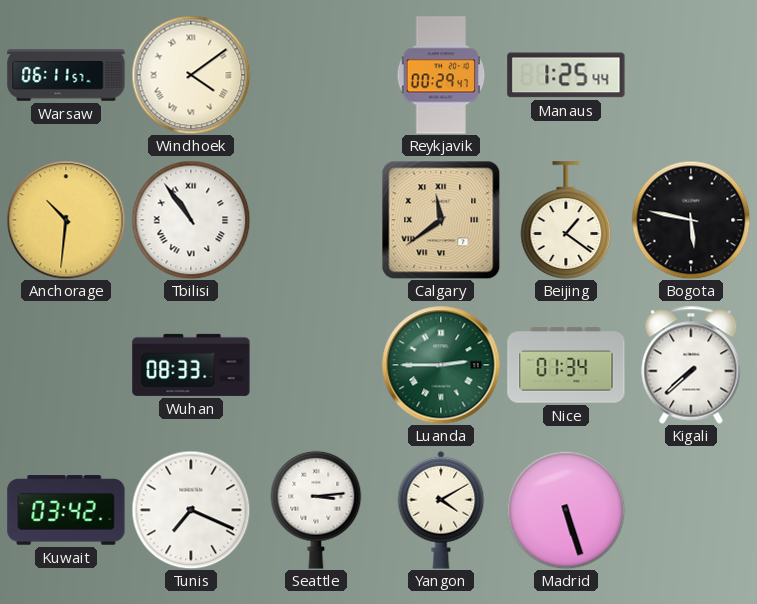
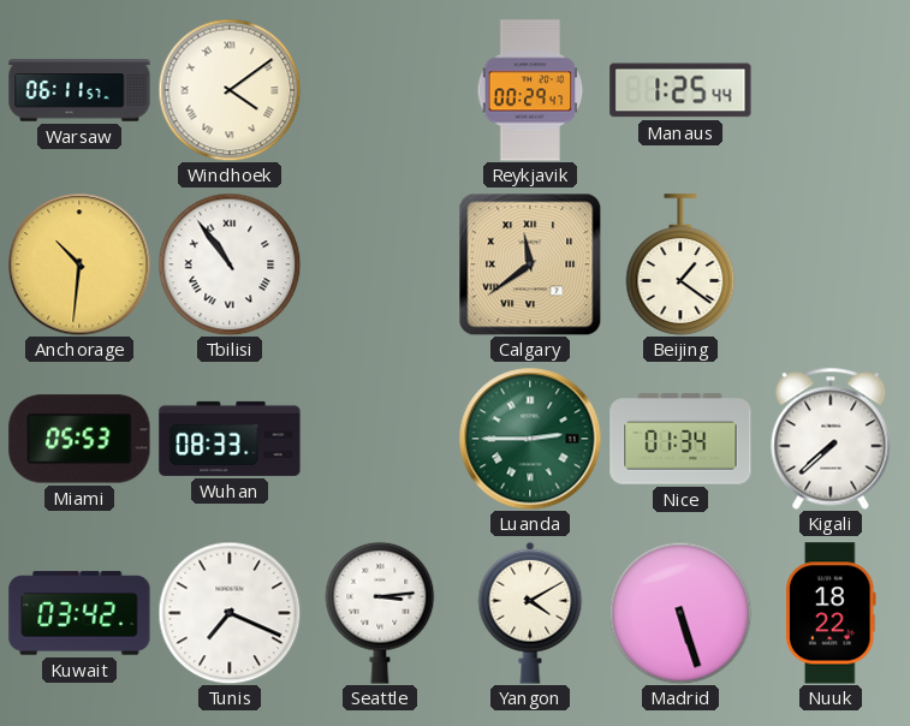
Bogota: 5:47 -> none (691, 220)
Miami: none -> 05:53 (79, 439)
Nuuk: none -> 18:22 (831, 613)
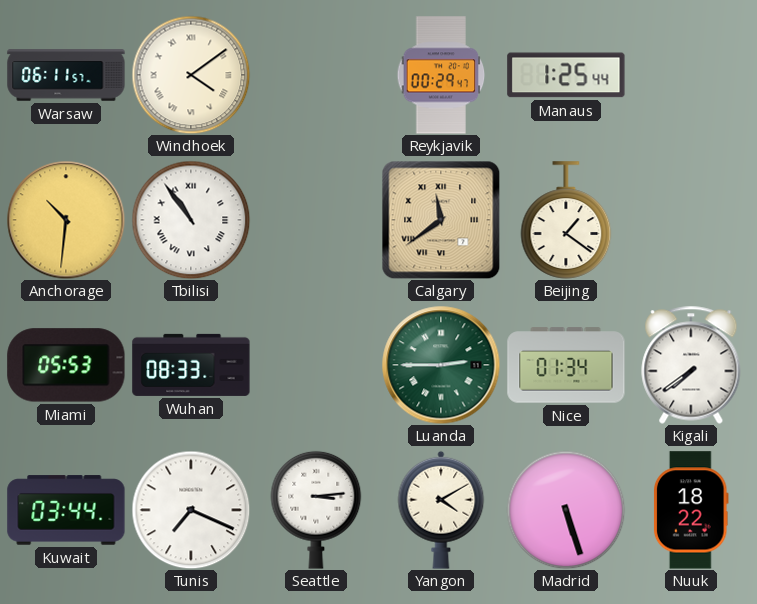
Kigali: 7:38 -> 7:39 (691, 365)
Kuwait: 03:42 -> 03:44 (66, 510)
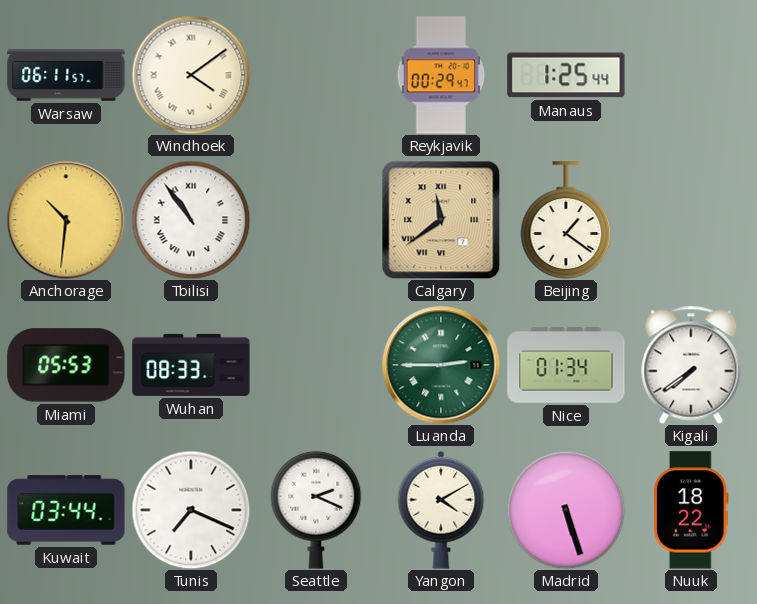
Seattle: 3:14 -> 2:19 (316, 510)
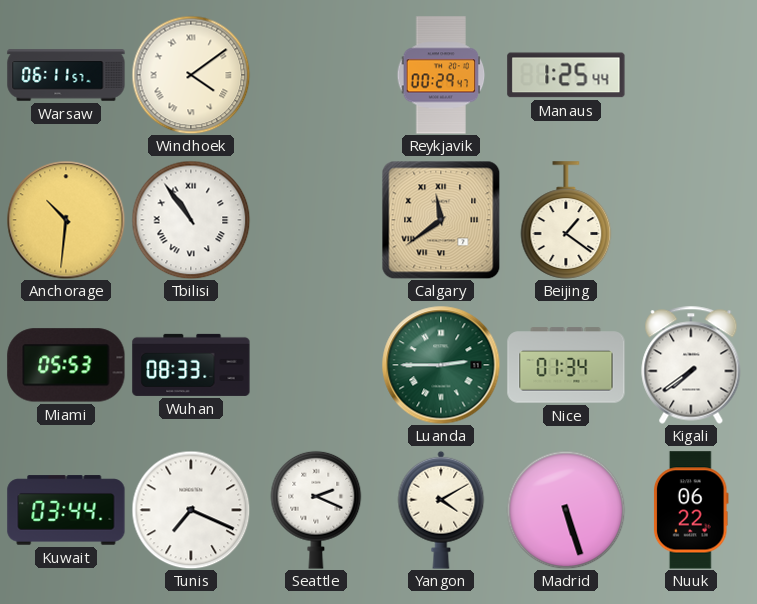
Nuuk: 18:22 -> 06:22 (691, 510)
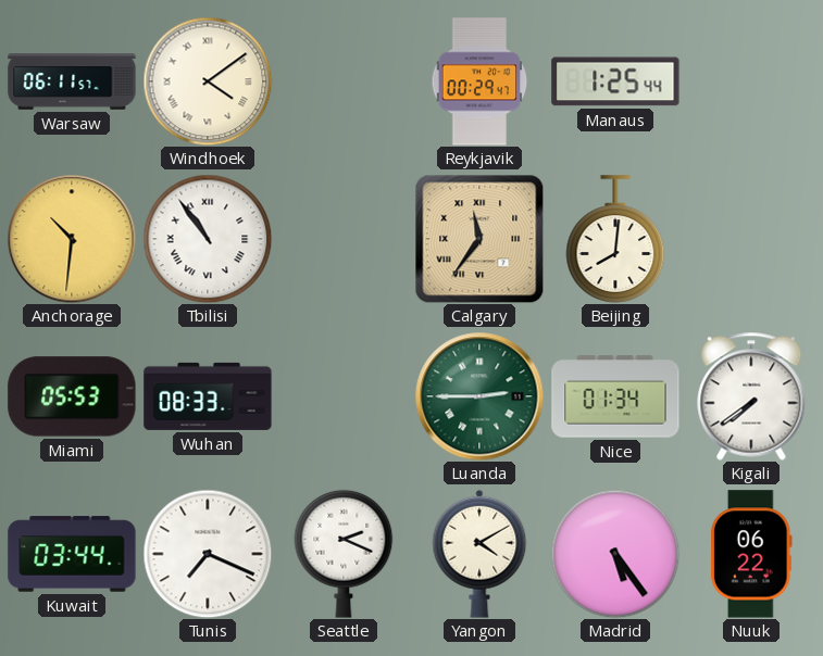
Calgary: 11:39 -> 11:36 (479, 239)
Beijing: 1:21 -> 8:01 (615, 239)
Madrid: 5:27 -> 5:24 (615, 554)
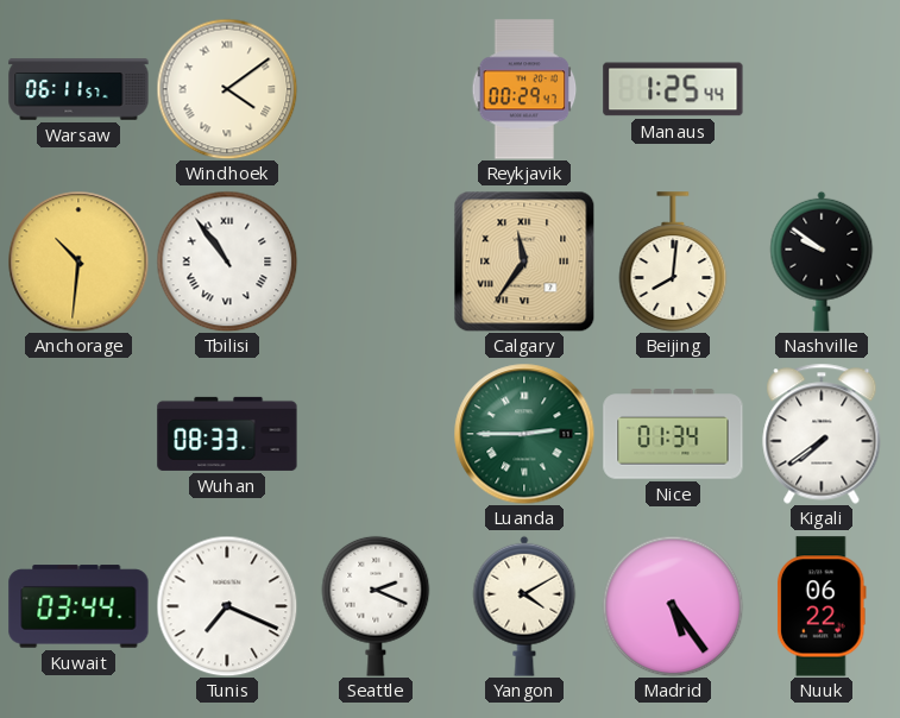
Nashville: none -> 9:51 (822, 262)
Miami: 05:53 -> none (72, 396)
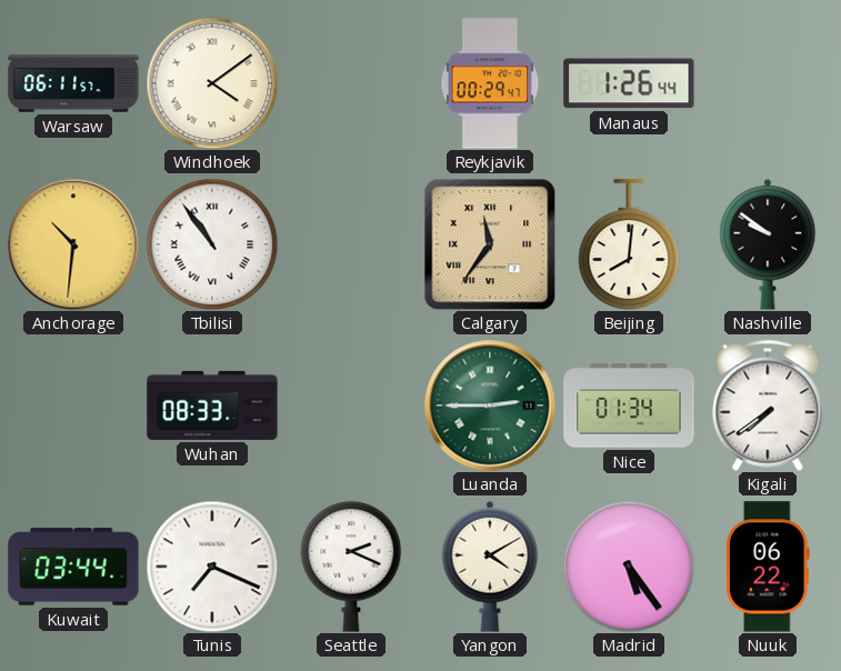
Manaus: 1:25 -> 1:26 (629, 83)
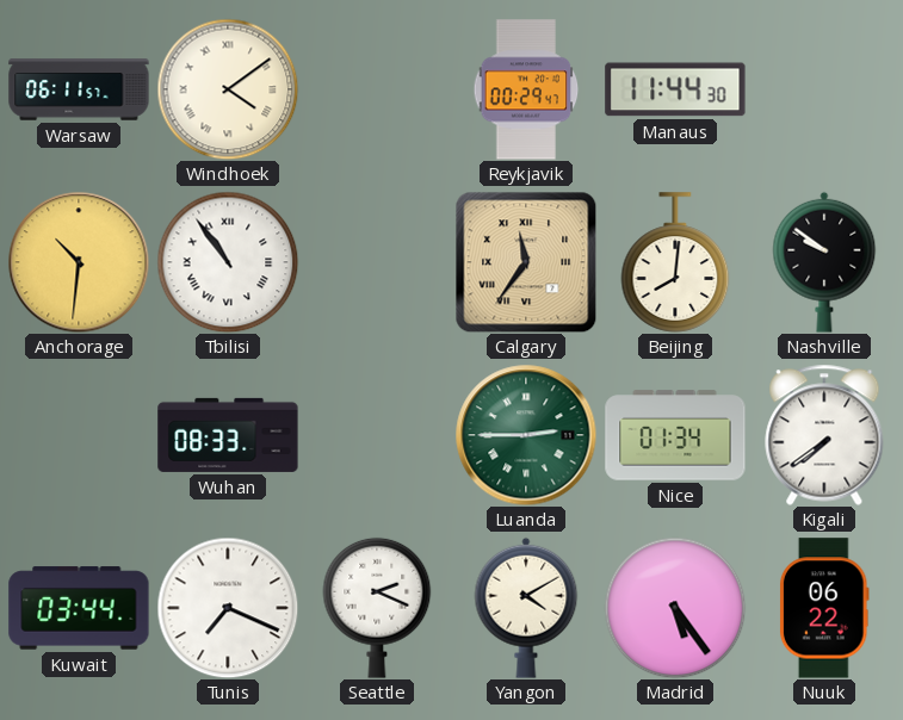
Manaus: 1:26 -> 11:44 (675, 89)
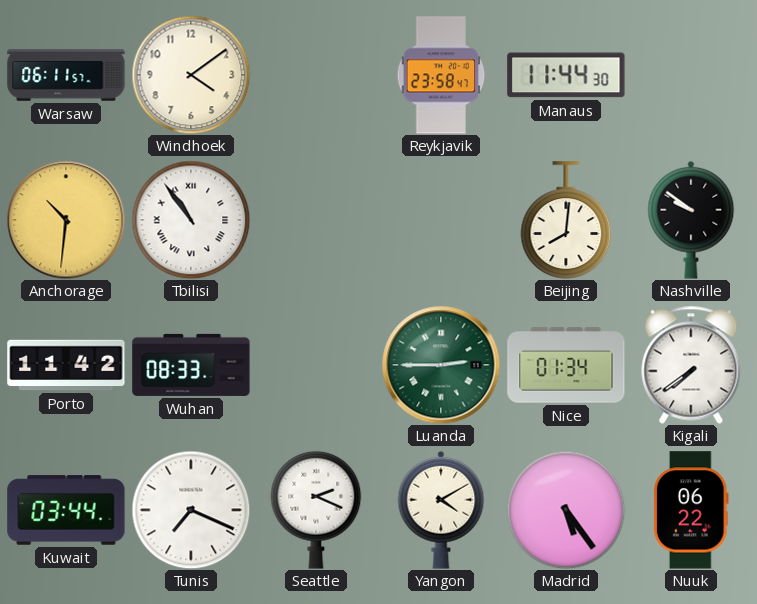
Windhoek numerals: Roman -> Arabic (191, 75)
Reykjavik: 00:29 -> 23:58 (441, 75)
Calgary: 11:36 -> none (526, 262)
Porto: none -> 11:42 (66, 365)
